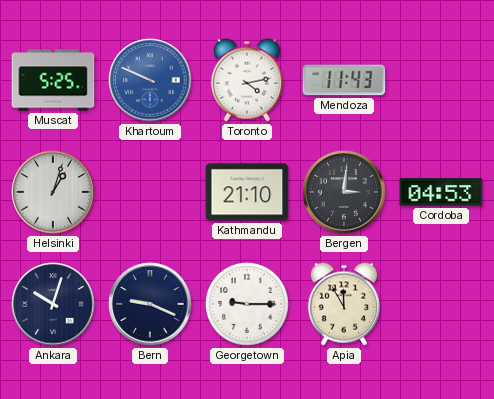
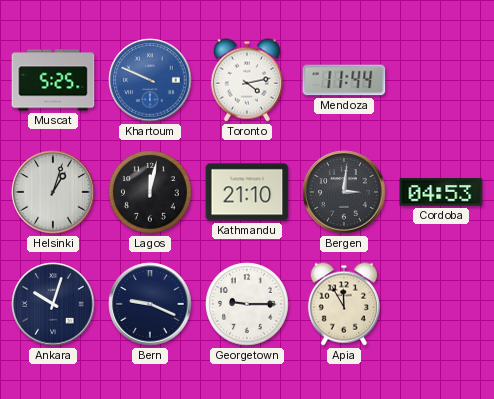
Mendoza: 11:43 -> 11:44 (344, 80)
Lagos: none -> 12:02 (150, 192)
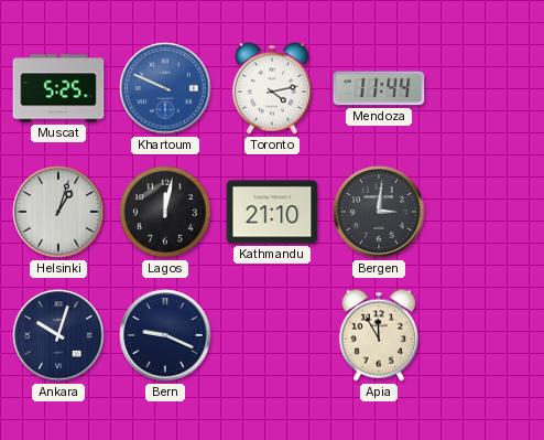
Cordoba: 04:53 -> none (441, 192)
Georgetown: 9:15 -> none (247, 304)
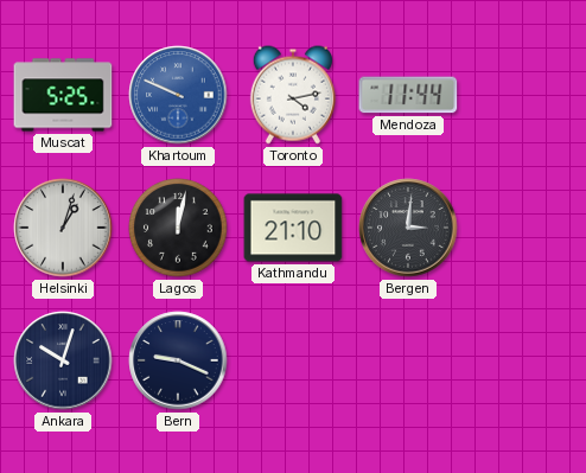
Apia: 11:55 -> none (379, 335)
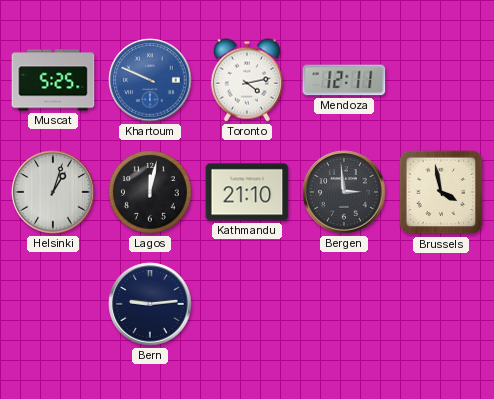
Mendoza: 11:44 -> 12:11 (344, 80)
Bergen: 3:01 -> 2:59 (344, 192)
Brussels: none -> 3:58 (441, 192)
Ankara: 10:03 -> none (63, 360)
Bern: 9:19 -> 9:14 (150, 304)
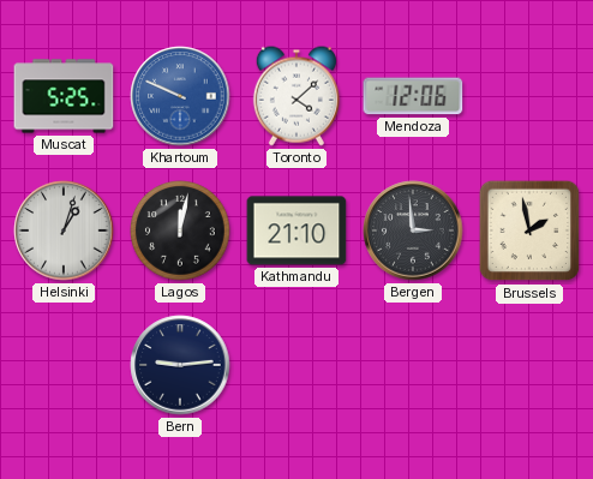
Toronto: 4:13 -> 4:08 (296, 96)
Mendoza: 12:11 -> 12:06 (413, 96)
Brussels: 3:58 -> 1:58 (529, 230)
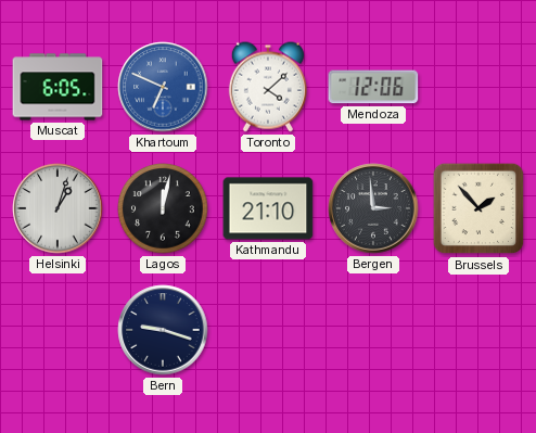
Muscat: 5:25 -> 6:05 (58, 87)
Khartoum: 9:49 -> 6:49 (163, 87)
Brussels: 1:58 -> 1:53 (478, 208)
Bern: 9:14 -> 9:18 (163, 330)
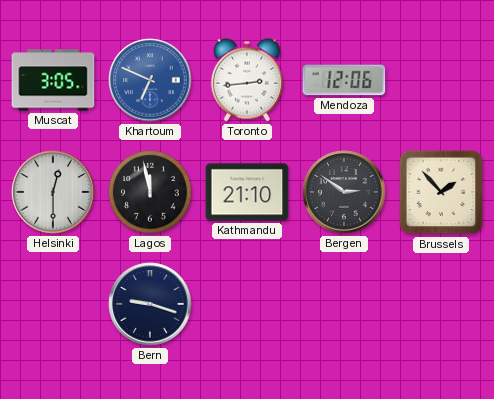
Muscat: 6:05 -> 3:05 (53, 80)
Toronto: 4:08 -> 2:44 (247, 80)
Helsinki: 1:03 -> 12:30 (53, 192)
Lagos: 12:02 -> 11:58 (150, 192)
Bergen: 2:59 -> 2:51 (344, 192)
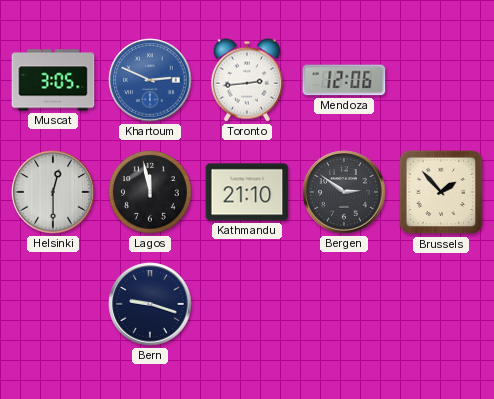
Khartoum: 6:49 -> 2:49 (150, 80)
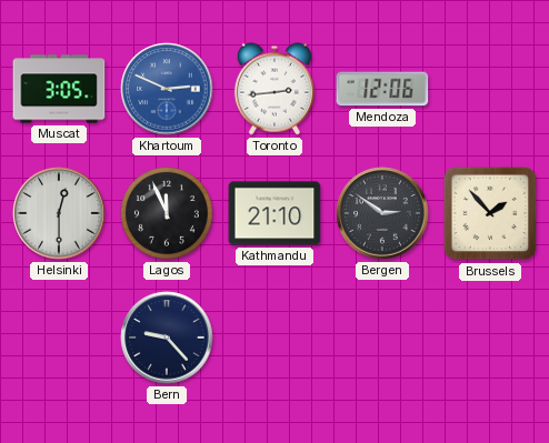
Lagos: 11:58 -> 11:56 (167, 213)
Bern: 9:18 -> 9:23 (167, 338)
